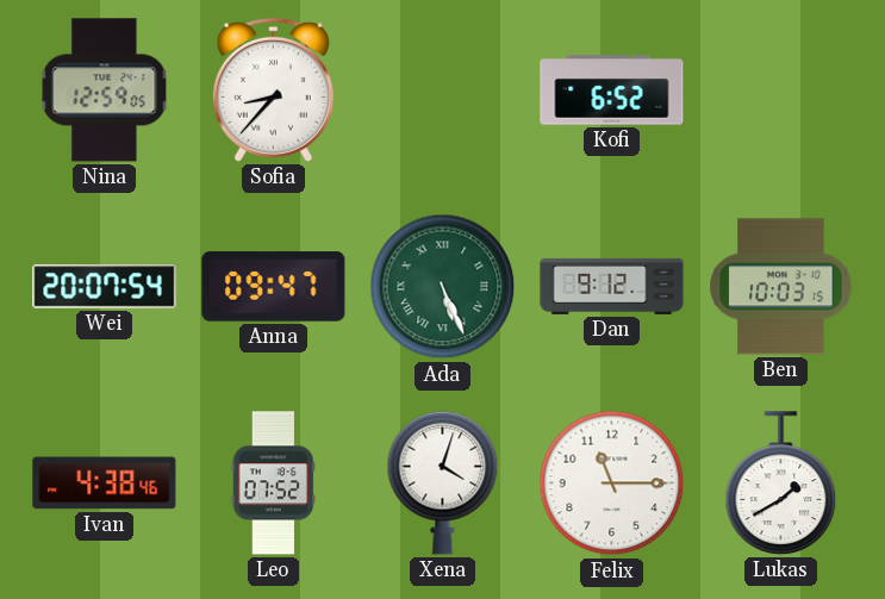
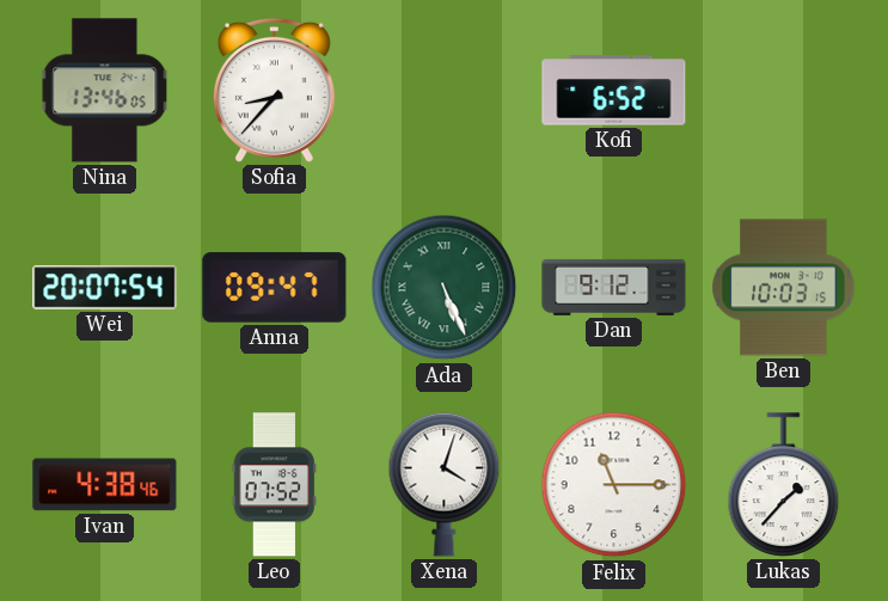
Nina: 12:59 -> 13:46 (105, 91)
Lukas: 1:40 -> 1:37 (784, 485)
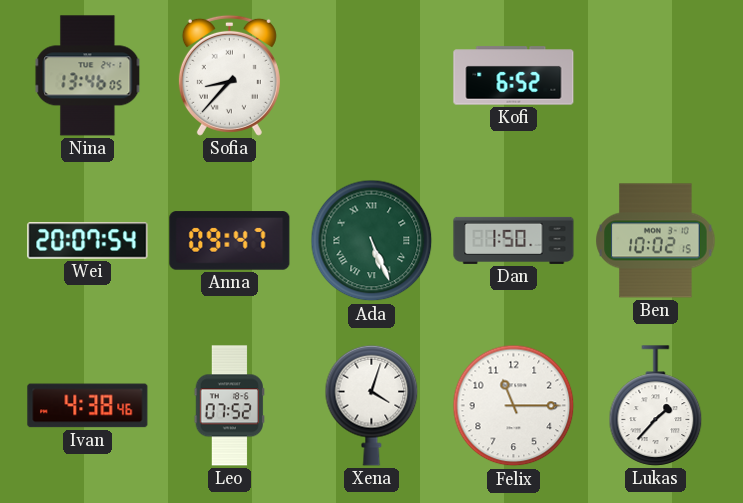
Dan: 9:12 -> 1:50 (514, 240)
Ben: 10:03 -> 10:02 (656, 241)
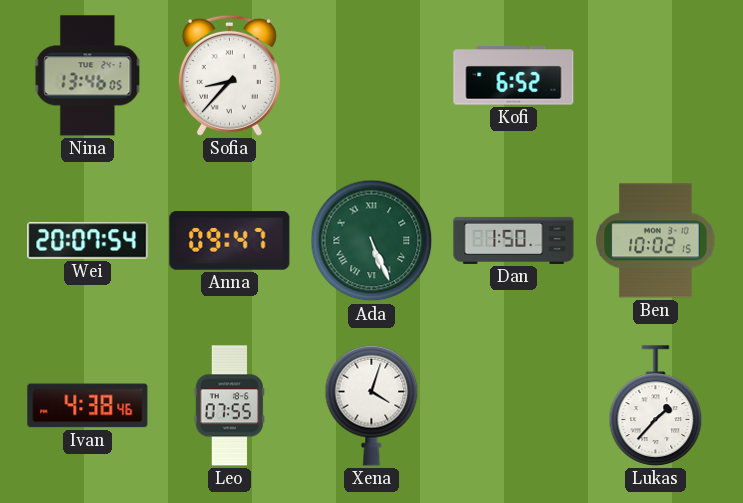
Leo: 07:52 -> 07:55 (229, 406)
Felix: 11:15 -> none (514, 406)
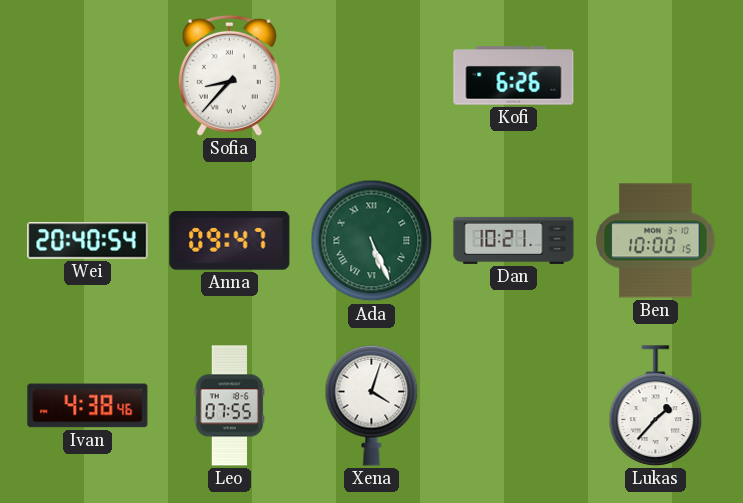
Nina: 13:46 -> none (88, 76)
Kofi: 6:52 -> 6:26 (514, 76)
Wei: 20:07 -> 20:40 (88, 241)
Dan: 1:50 -> 10:21 (514, 240)
Ben: 10:02 -> 10:00 (656, 241)
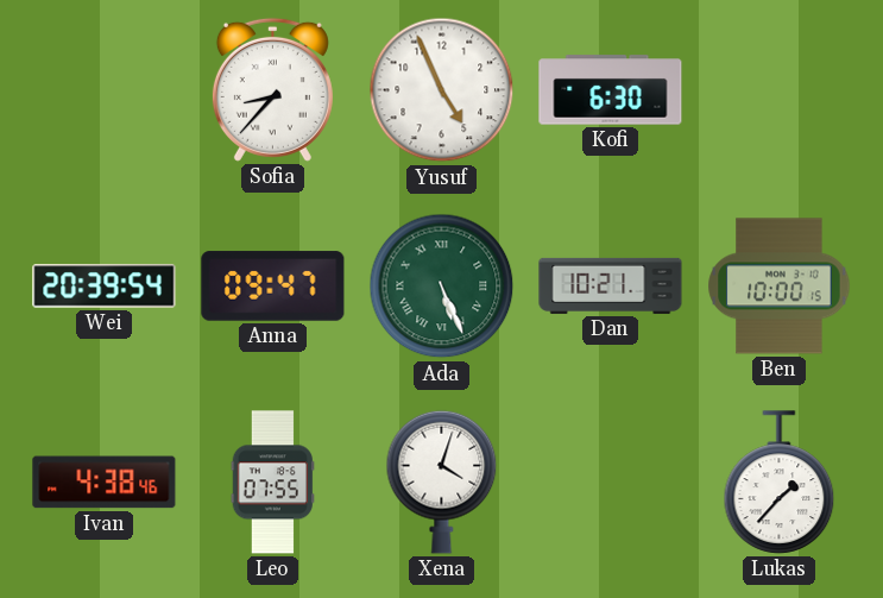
Yusuf: none -> 4:56 (442, 90)
Kofi: 6:26 -> 6:30 (611, 90)
Wei: 20:40 -> 20:39 (105, 287)
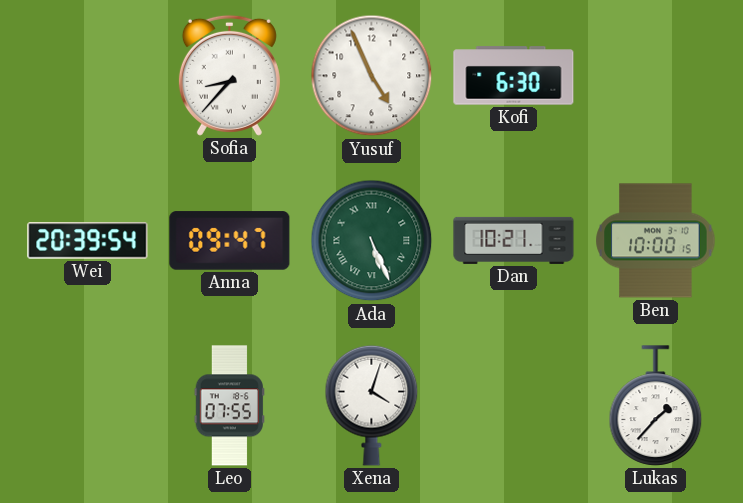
Ivan: 4:38 -> none (105, 483)
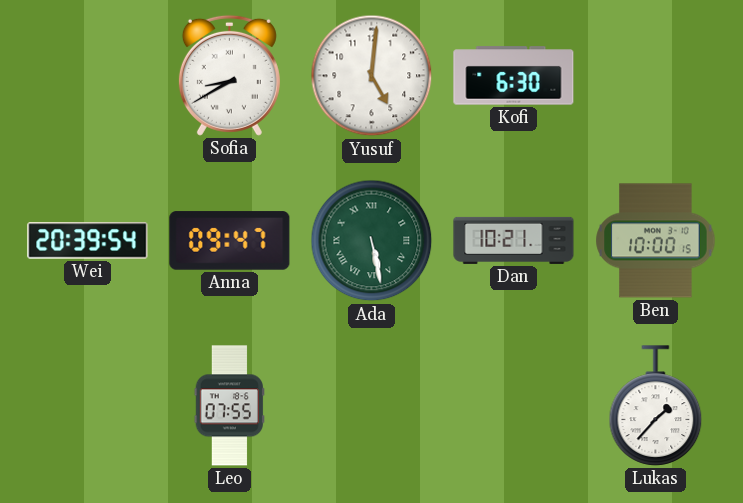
Sofia: 8:37 -> 8:40 (229, 75)
Yusuf: 4:56 -> 5:01 (372, 76)
Ada: 5:26 -> 5:28 (372, 241)
Xena: 4:03 -> none (372, 405)
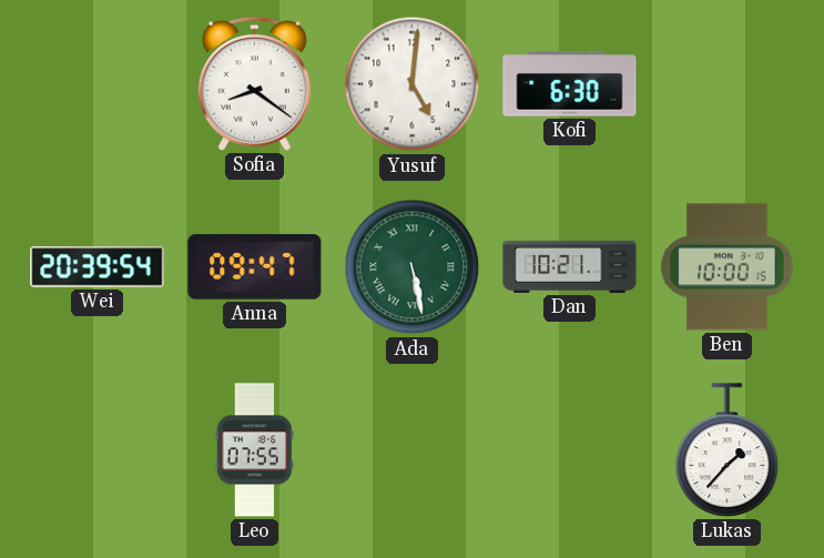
Sofia: 8:40 -> 8:21 (254, 83)
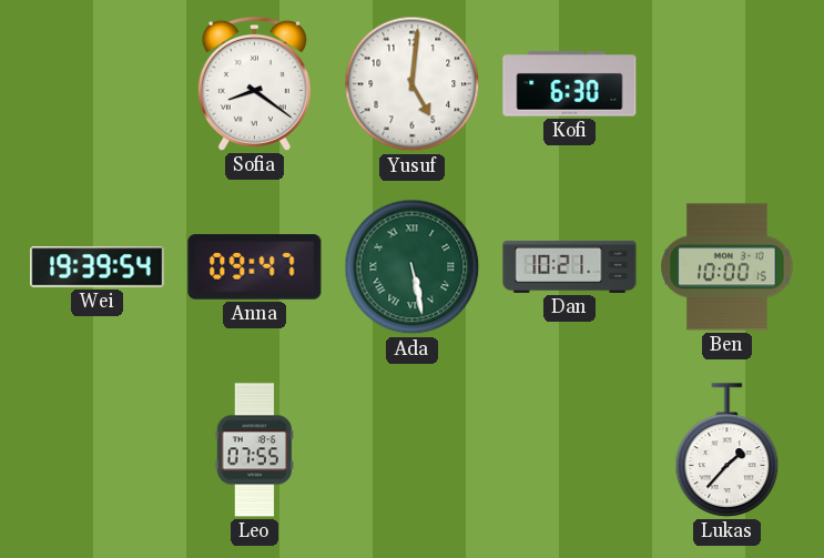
Wei: 20:39 -> 19:39 (98, 267)
